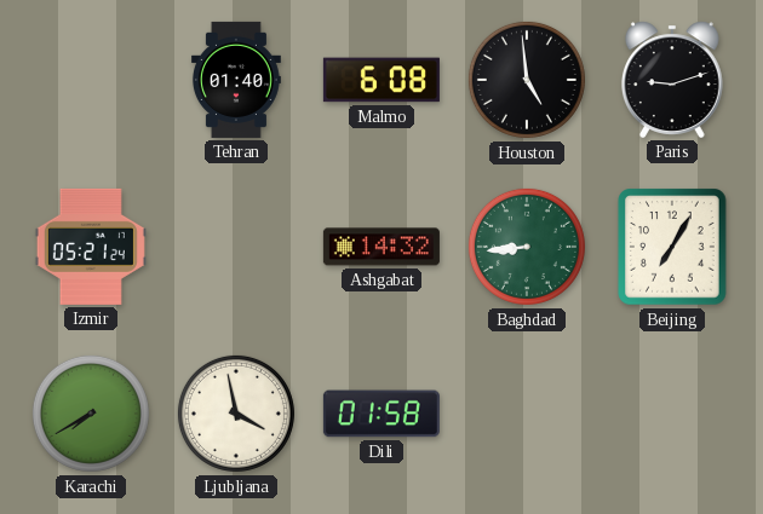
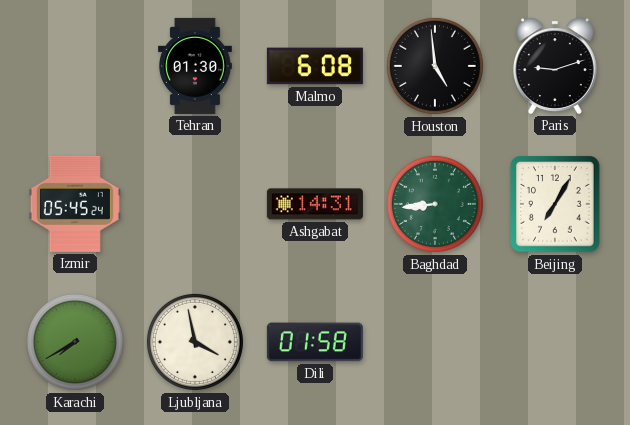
Tehran: 01:40 -> 01:30 (195, 66)
Izmir: 05:21 -> 05:45 (75, 204)
Ashgabat: 14:32 -> 14:31 (315, 204)
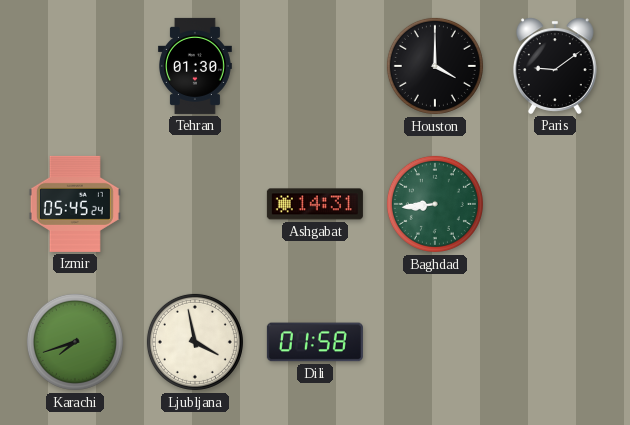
Malmo: 6:08 -> none (315, 66)
Houston: 4:59 -> 4:00 (435, 66)
Paris: 9:12 -> 9:09 (555, 66)
Beijing: 7:05 -> none (555, 204)
Karachi: 7:40 -> 7:42 (75, 342)
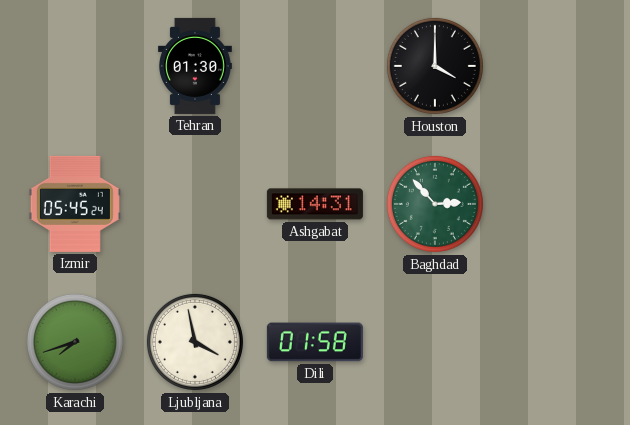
Paris: 9:09 -> none (555, 66)
Baghdad: 8:44 -> 2:53 (435, 204)
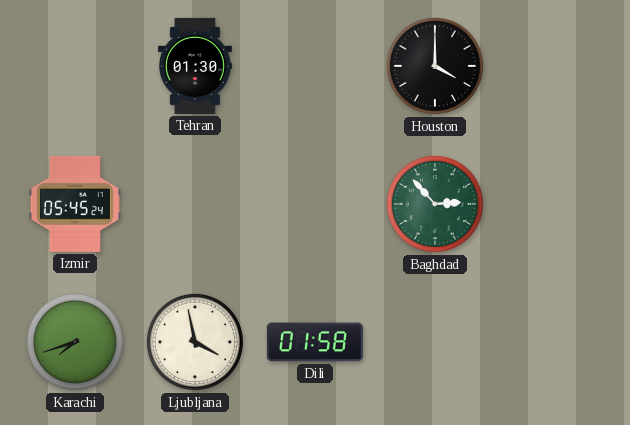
Ashgabat: 14:31 -> none (315, 204)
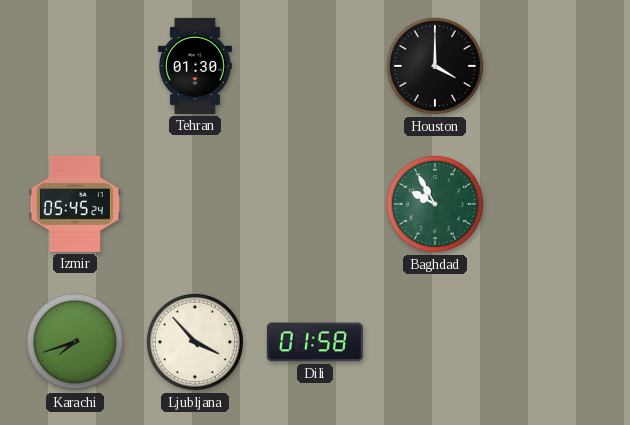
Baghdad: 2:53 -> 9:55 (435, 204)
Ljubljana: 3:58 -> 3:53 (195, 342)
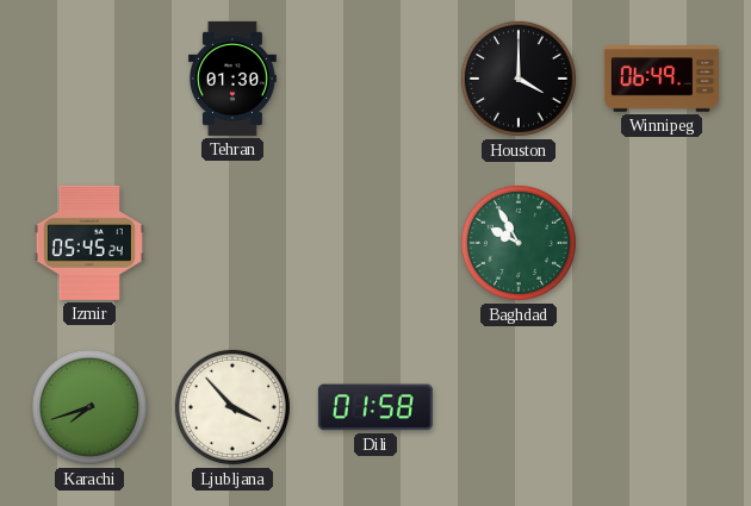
Winnipeg: none -> 06:49 (662, 79)
